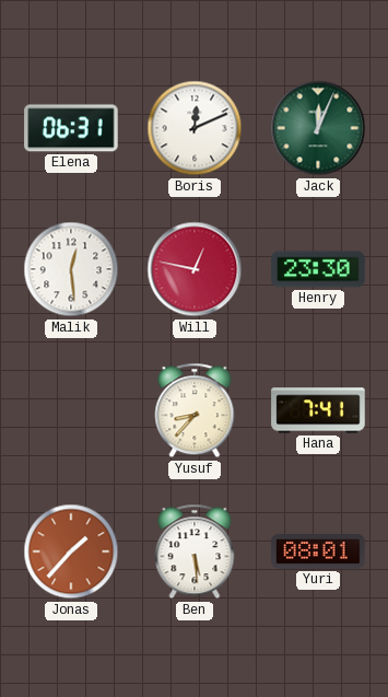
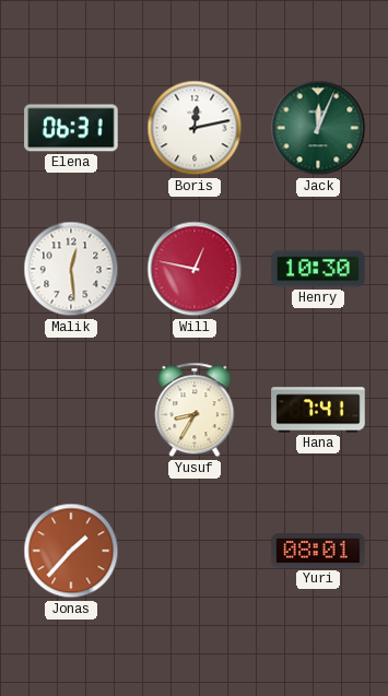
Boris: 12:11 -> 12:13 (195, 128)
Henry: 23:30 -> 10:30 (318, 269)
Yusuf: 8:37 -> 8:35 (195, 410)
Ben: 5:29 -> none (195, 551)
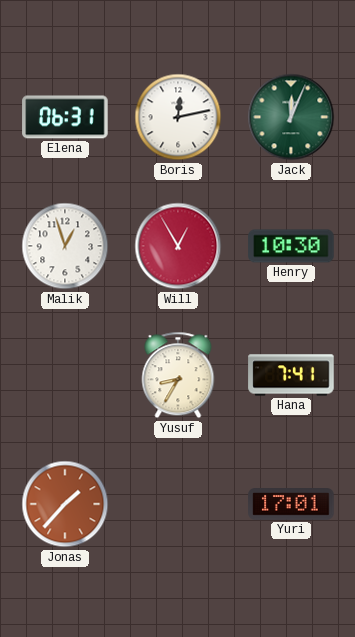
Malik: 12:29 -> 12:57 (65, 246)
Will: 12:47 -> 12:55 (178, 246)
Yuri: 08:01 -> 17:01 (291, 505)
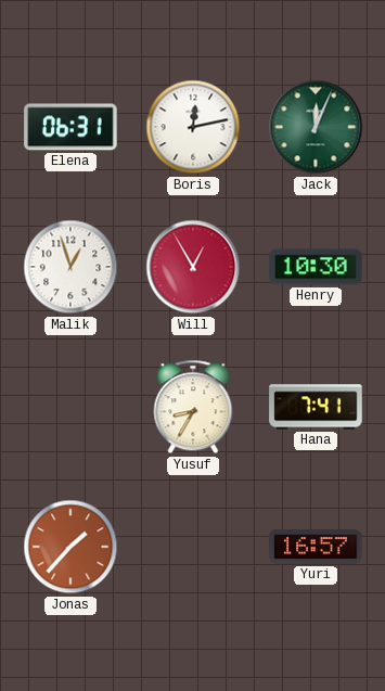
Yuri: 17:01 -> 16:57 (316, 548)
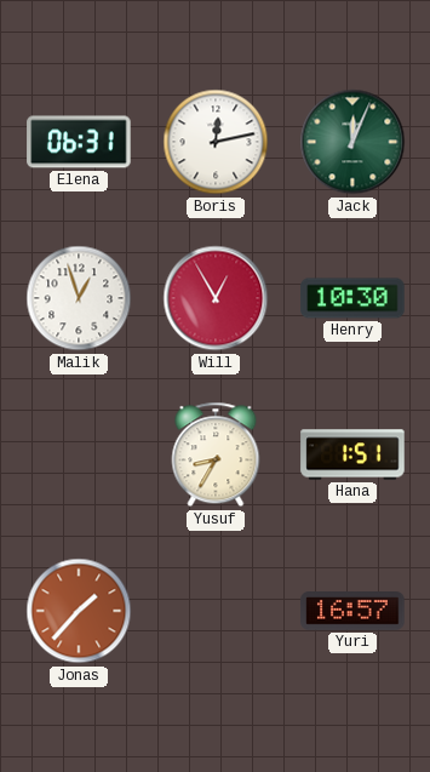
Hana: 7:41 -> 1:51 (352, 454)
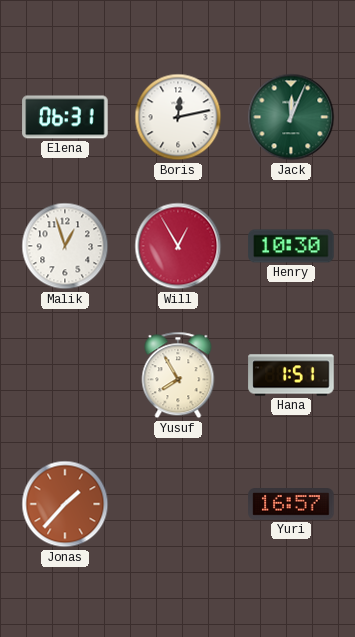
Yusuf: 8:35 -> 7:55 (178, 375)
